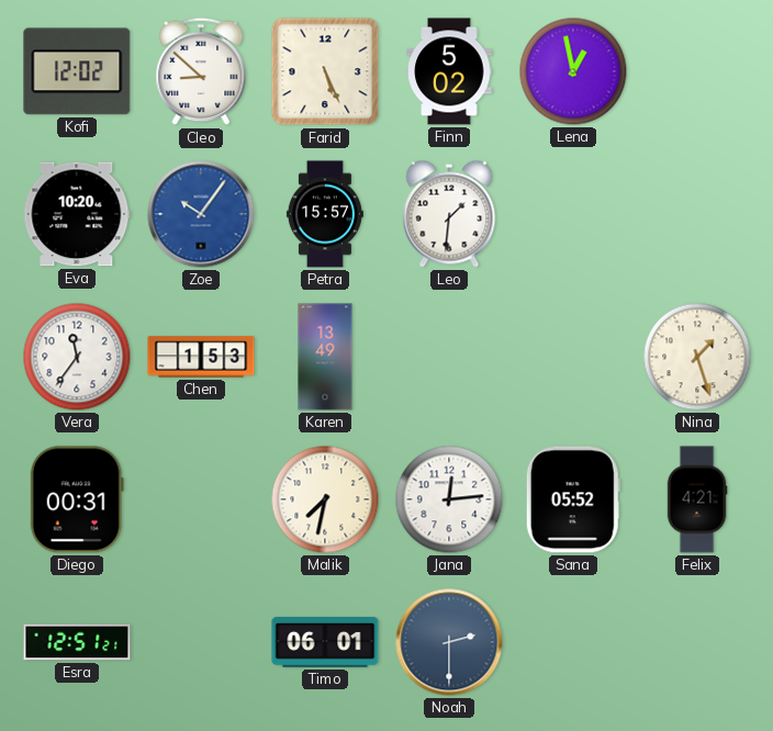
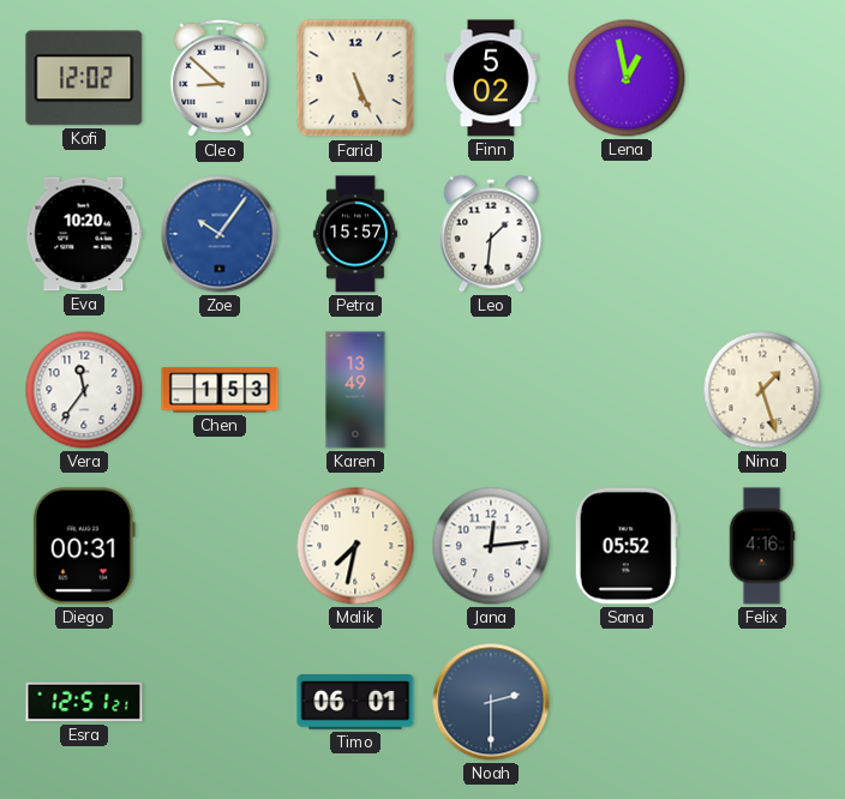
Felix: 4:21 -> 4:16 (762, 546)
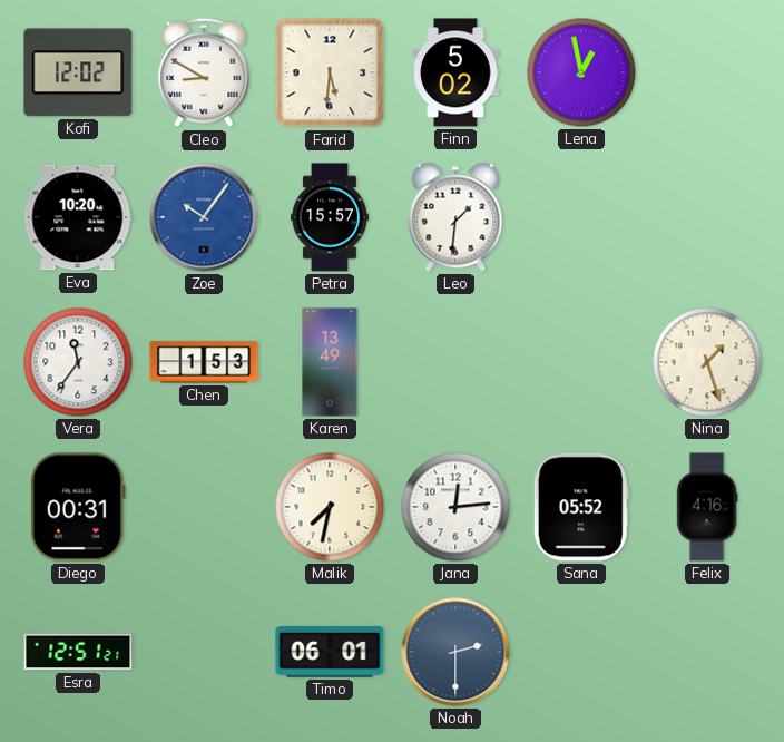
Cleo: 8:52 -> 8:50 (204, 72)
Farid: 5:26 -> 5:31 (330, 72)
